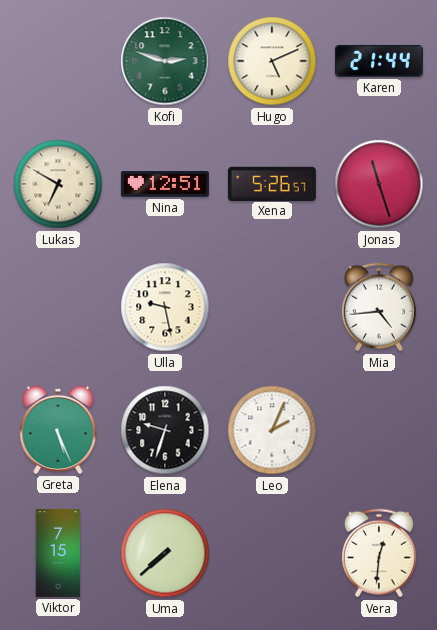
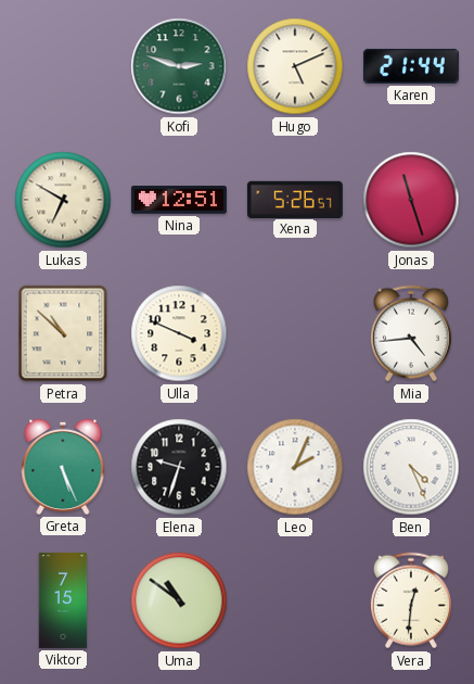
Petra: none -> 10:52 (63, 333)
Ulla: 9:28 -> 3:49 (179, 333)
Ben: none -> 4:26 (411, 467)
Uma: 7:38 -> 10:51 (179, 600)
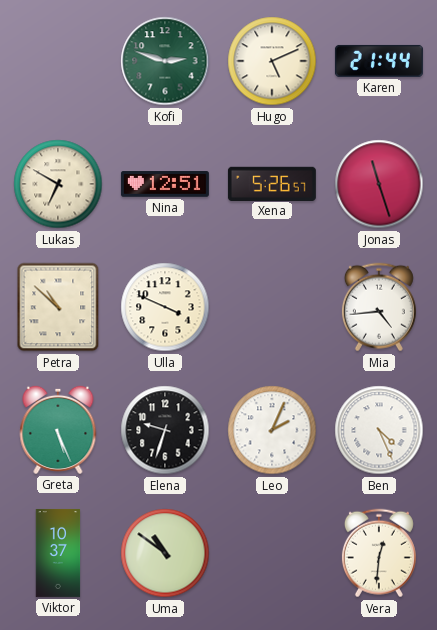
Viktor: 7:15 -> 10:37 (58, 553)
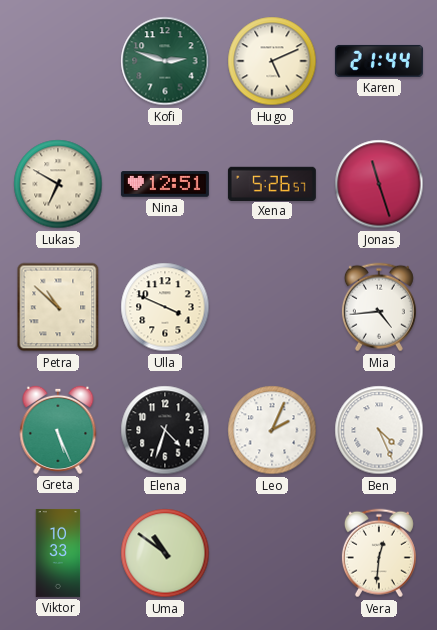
Elena: 9:33 -> 4:33 (165, 430)
Viktor: 10:37 -> 10:33 (58, 553)
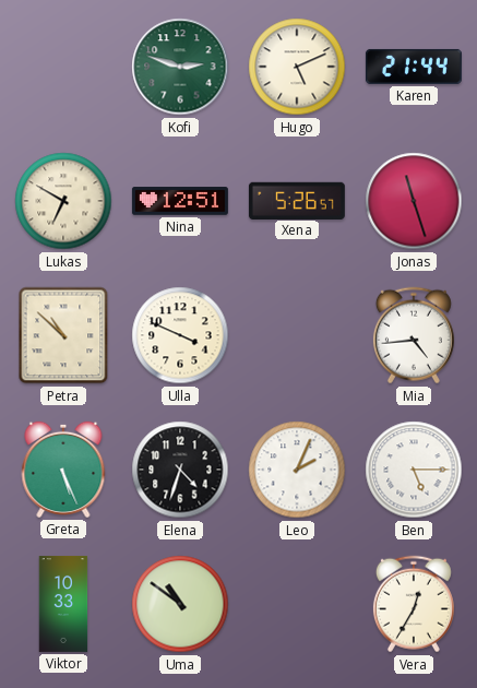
Ben: 4:26 -> 5:15 (414, 470)
Vera: 12:31 -> 12:35 (414, 604)
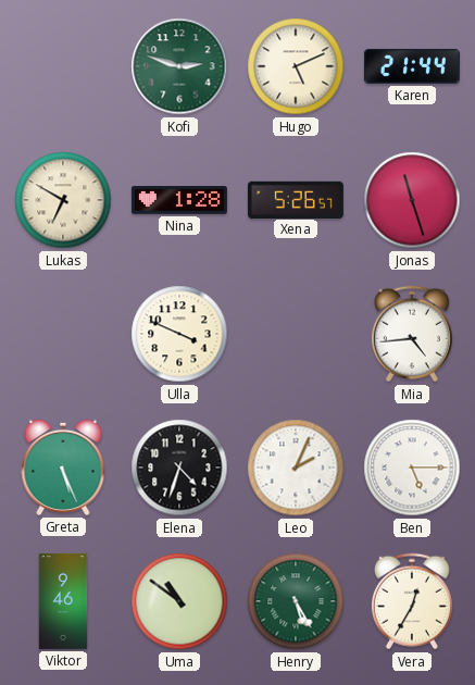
Nina: 12:51 -> 1:28 (179, 200)
Petra: 10:52 -> none (63, 335)
Viktor: 10:33 -> 9:46 (63, 601)
Henry: none -> 5:25 (296, 601)
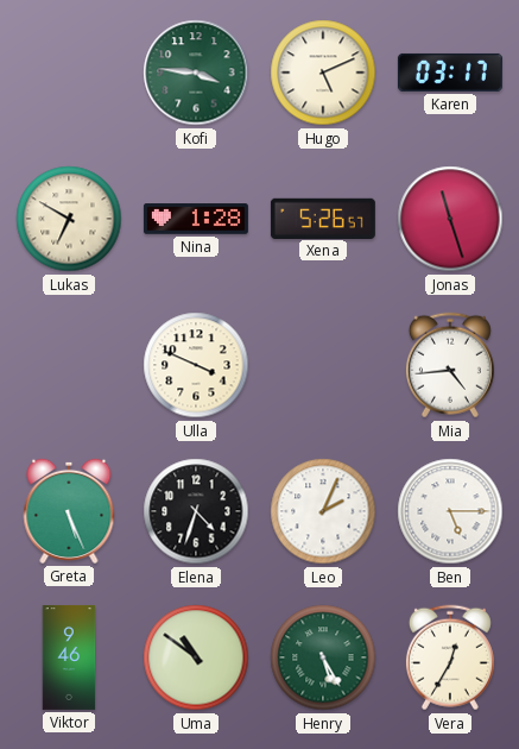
Kofi: 2:48 -> 3:46 (196, 73)
Karen: 21:44 -> 03:17 (450, 73)
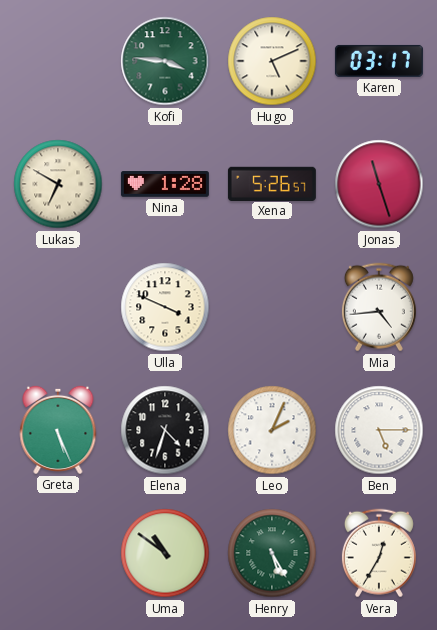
Viktor: 9:46 -> none (69, 657)
